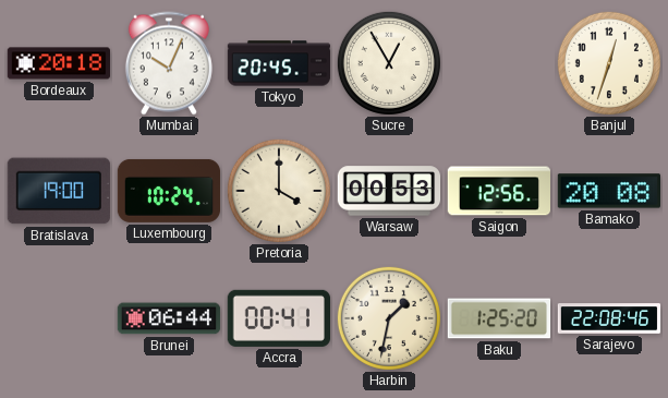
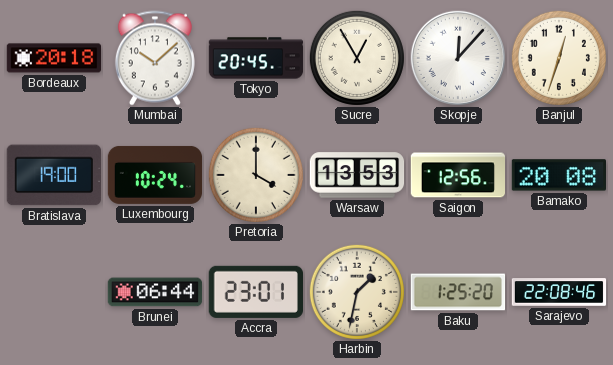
Mumbai: 10:04 -> 10:08 (155, 58)
Skopje: none -> 12:07 (457, 57)
Warsaw: 00:53 -> 13:53 (357, 175)
Accra: 00:41 -> 23:01 (255, 292)
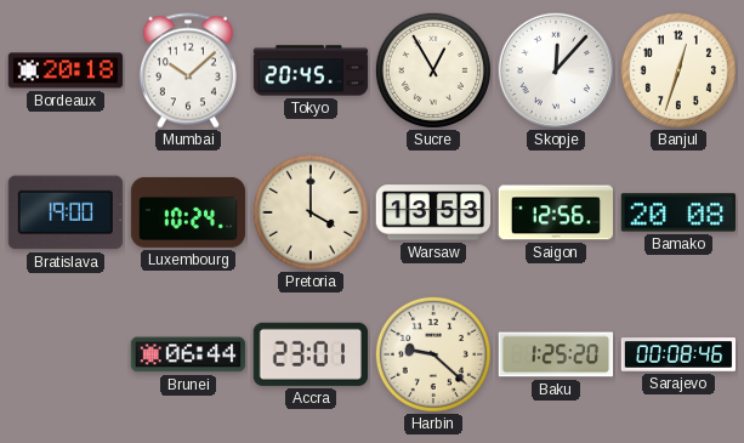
Harbin: 1:32 -> 9:22 (433, 354)
Sarajevo: 22:08 -> 00:08 (678, 354)
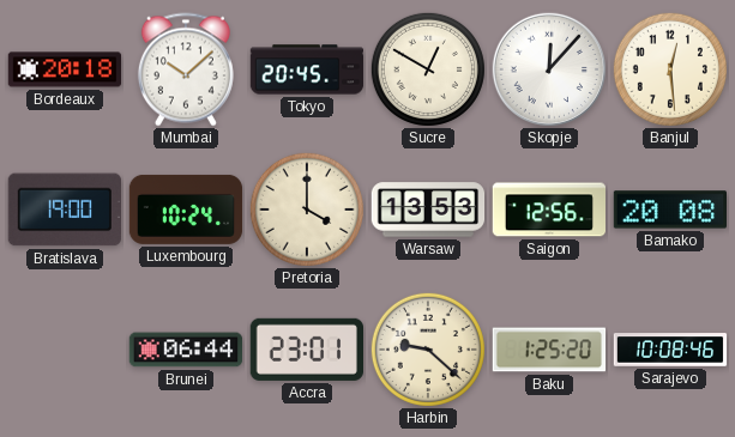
Sucre: 12:55 -> 12:50 (428, 69)
Banjul: 12:33 -> 12:29 (670, 69)
Sarajevo: 00:08 -> 10:08 (670, 350)
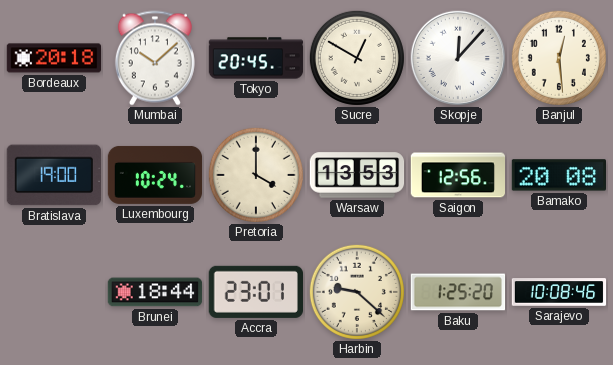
Brunei: 06:44 -> 18:44 (155, 292)
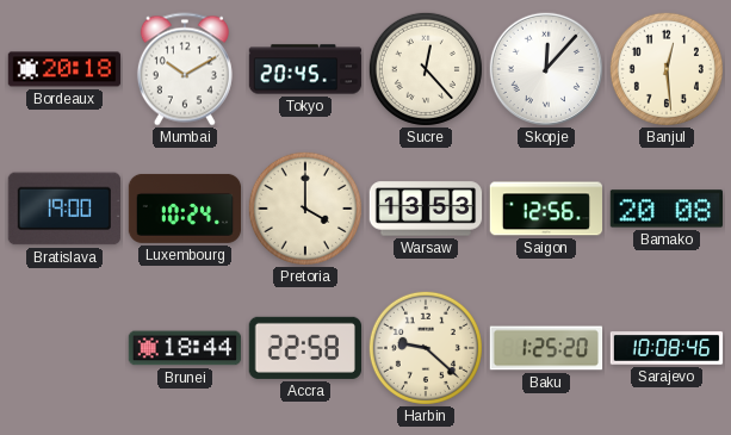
Mumbai: 10:08 -> 10:10 (185, 69)
Sucre: 12:50 -> 12:23 (426, 69)
Accra: 23:01 -> 22:58 (304, 348)
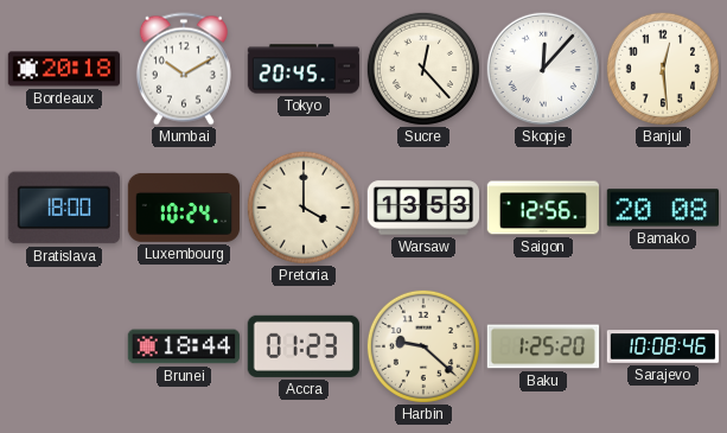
Bratislava: 19:00 -> 18:00 (63, 208)
Accra: 22:58 -> 01:23 (302, 346)
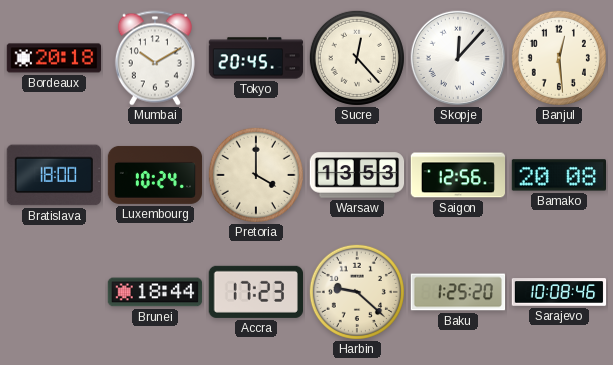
Accra: 01:23 -> 17:23 (255, 292)
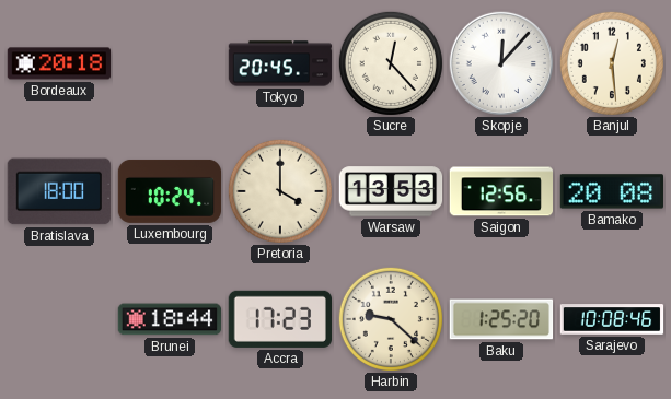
Mumbai: 10:10 -> none (155, 58)
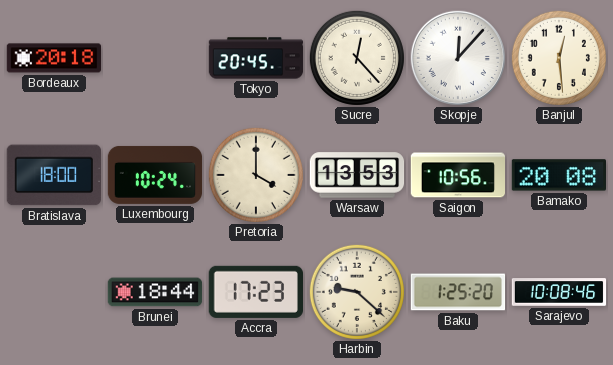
Saigon: 12:56 -> 10:56 (457, 175)
